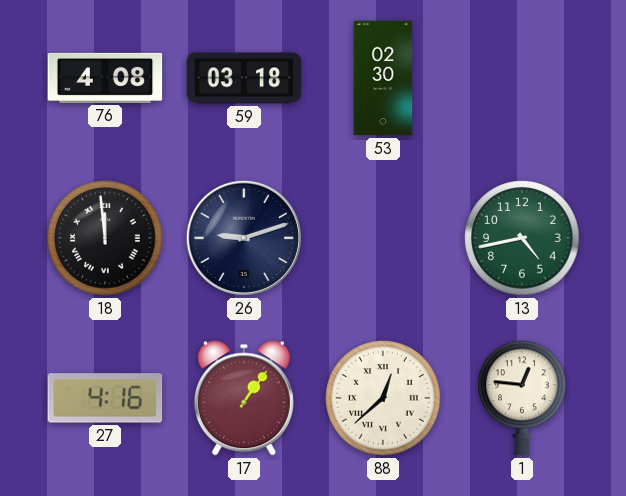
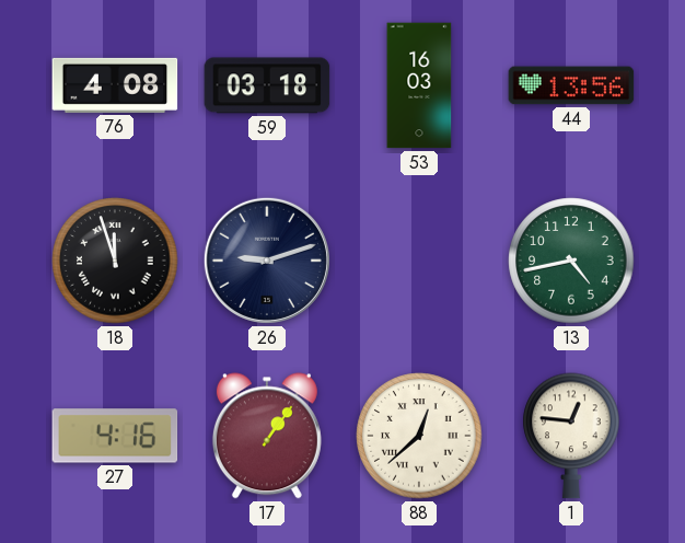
53: 02:30 -> 16:03 (419, 85)
44: none -> 13:56 (571, 85)
18: 11:59 -> 11:57 (115, 261)
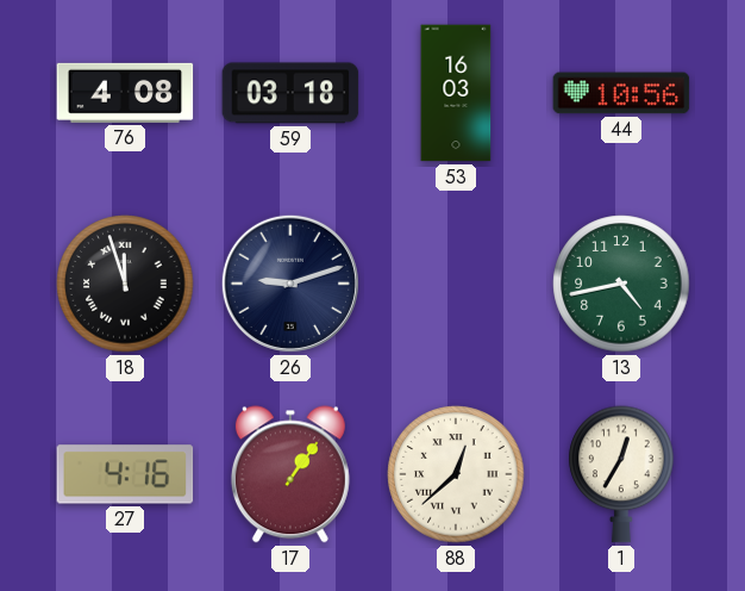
44: 13:56 -> 10:56 (621, 93)
1: 12:46 -> 12:35 (621, 474)
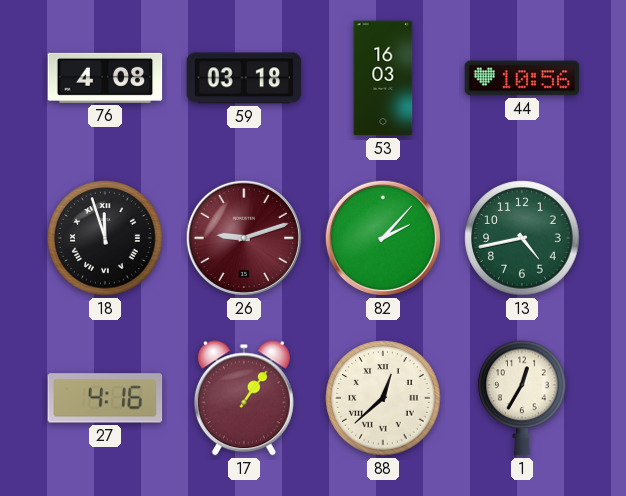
26 dial: navy -> burgundy (244, 238)
82: none -> 2:07 (383, 238)
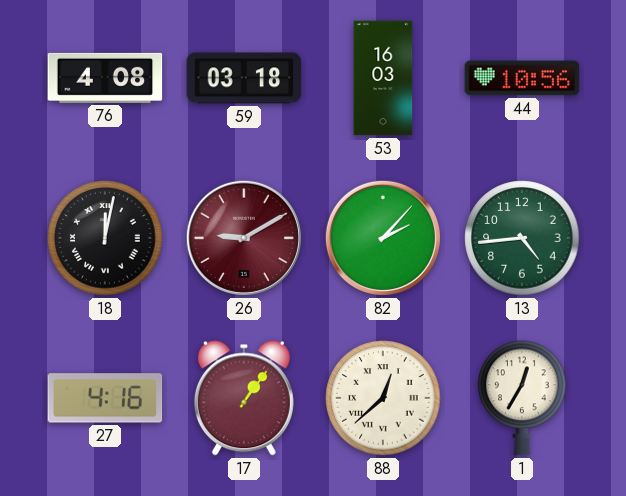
18: 11:57 -> 12:02 (105, 238)
26: 9:12 -> 9:10 (244, 238)
13: 4:43 -> 4:44 (522, 238)
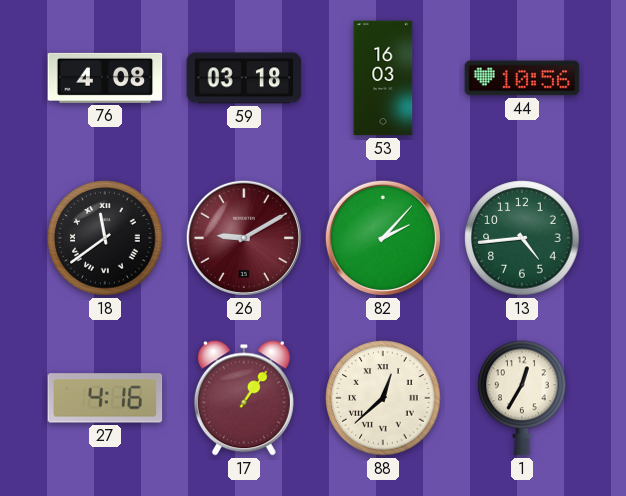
18: 12:02 -> 11:39 (105, 238)
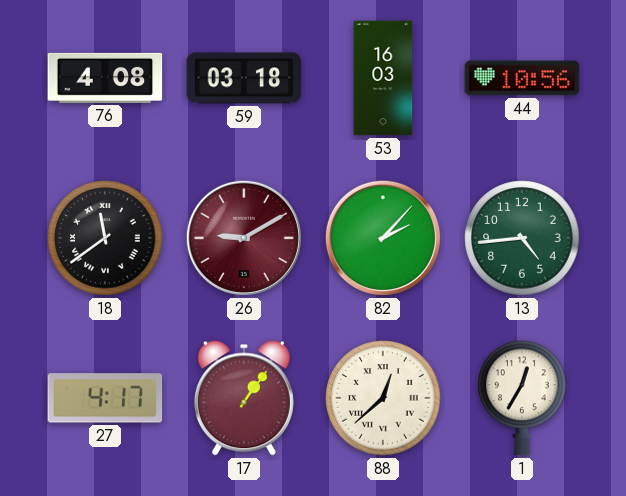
27: 4:16 -> 4:17 (105, 398)
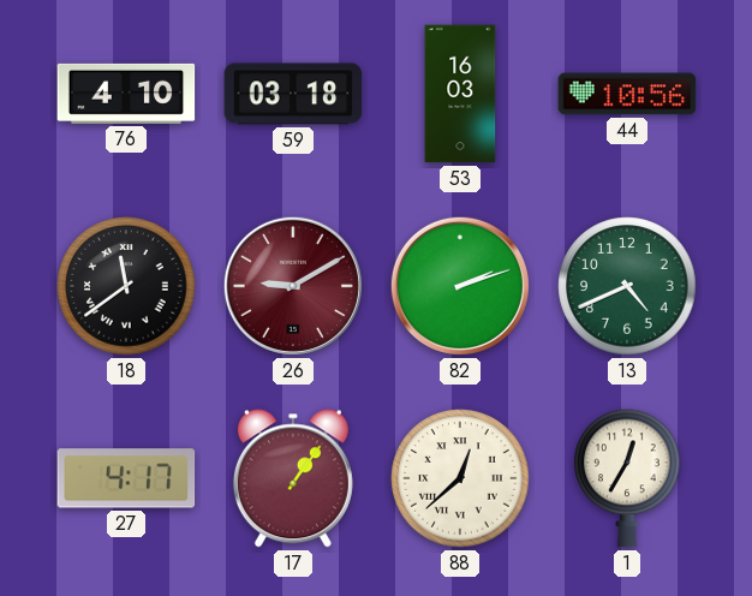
76: 4:08 -> 4:10 (126, 94)
82: 2:07 -> 2:12 (460, 286)
13: 4:44 -> 4:41 (627, 286)
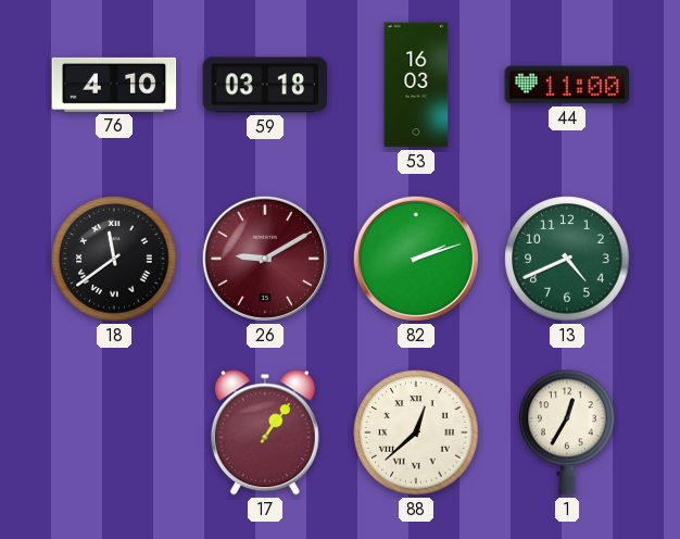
44: 10:56 -> 11:00 (567, 85)
27: 4:17 -> none (126, 478)
